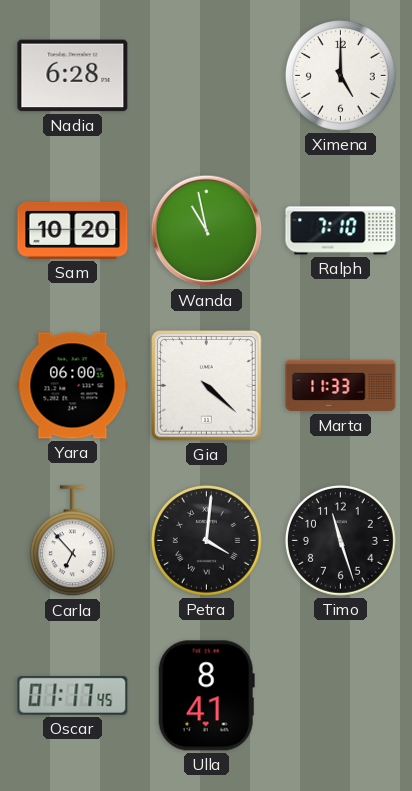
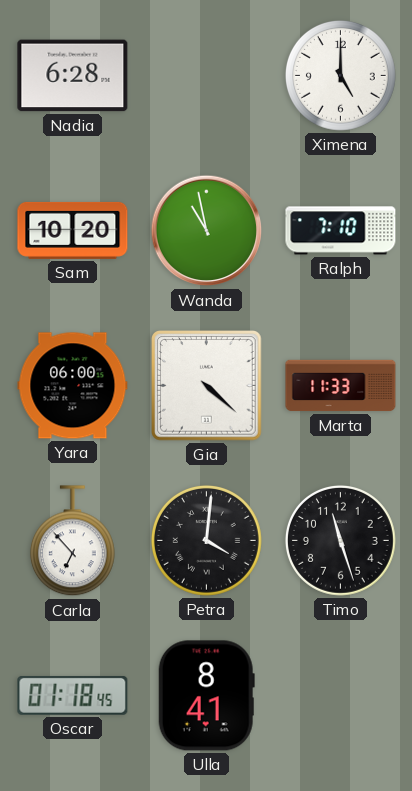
Oscar: 01:17 -> 01:18 (73, 695)
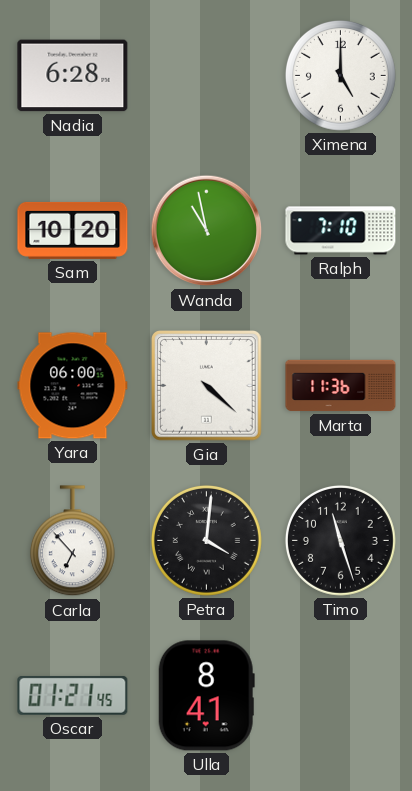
Marta: 11:33 -> 11:36 (341, 386)
Oscar: 01:18 -> 01:21 (73, 695)
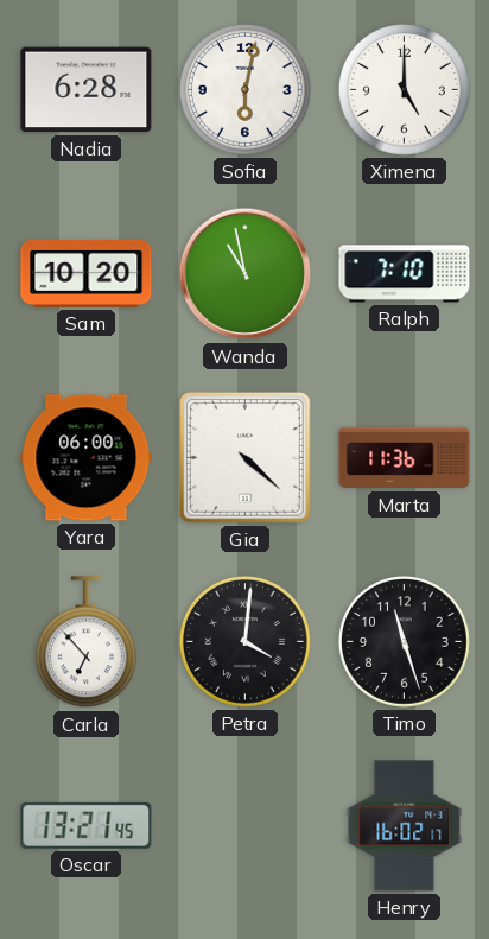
Sofia: none -> 6:02 (244, 89)
Oscar: 01:21 -> 13:21 (87, 825)
Ulla: 8:41 -> none (206, 696)
Henry: none -> 16:02 (405, 826)
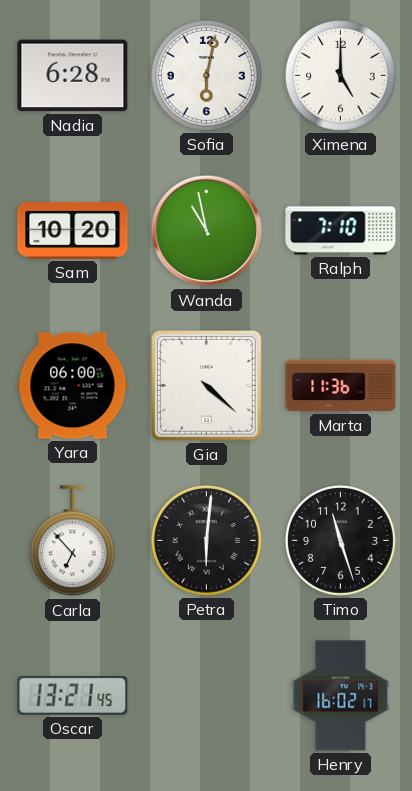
Petra: 4:01 -> 6:01 (206, 540)
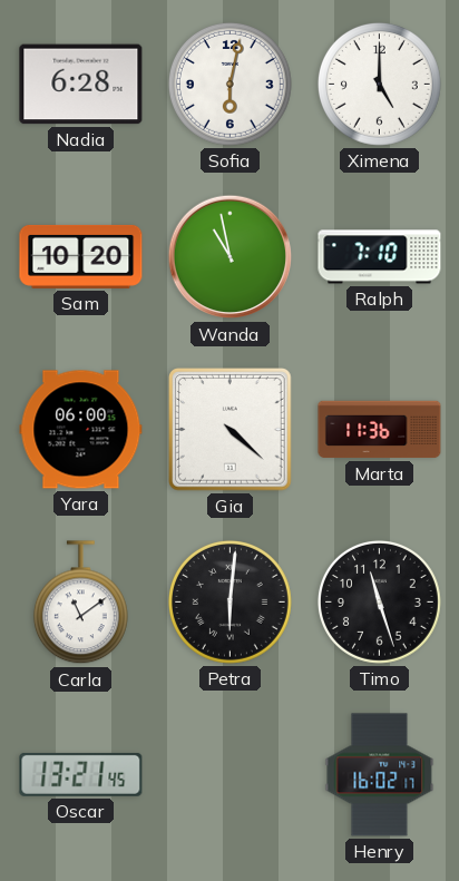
Carla: 6:53 -> 11:09 (80, 603)
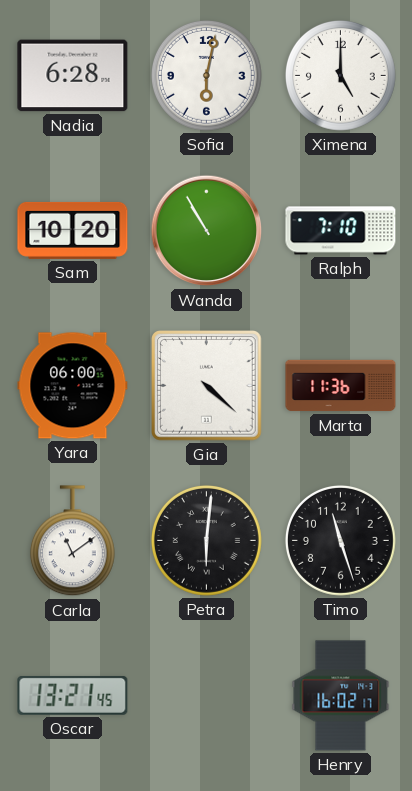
Wanda: 10:58 -> 10:55 (207, 231)
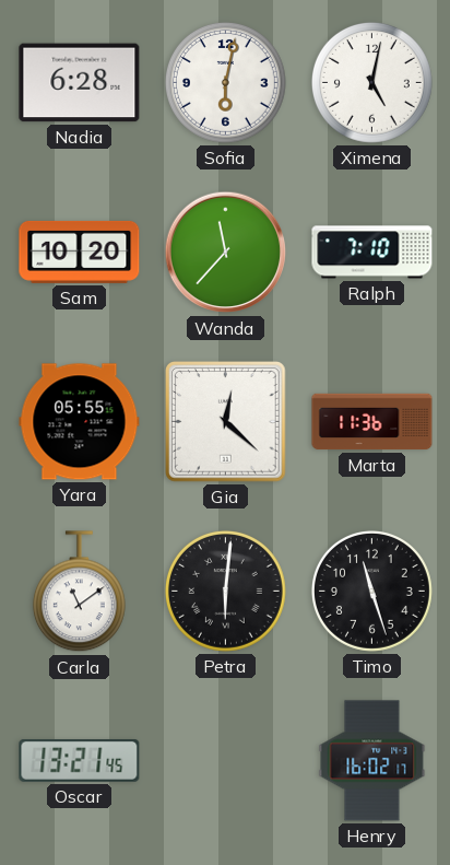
Ximena: 5:00 -> 5:02 (371, 82)
Wanda: 10:55 -> 11:37 (226, 253)
Yara: 06:00 -> 05:55 (80, 422)
Gia: 4:22 -> 12:22 (226, 422)
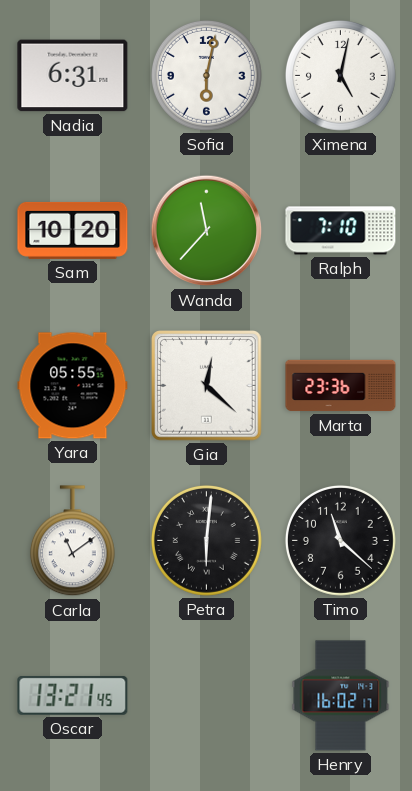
Nadia: 6:28 -> 6:31 (73, 76)
Marta: 11:36 -> 23:36 (341, 386)
Timo: 11:27 -> 11:22 (340, 540)
